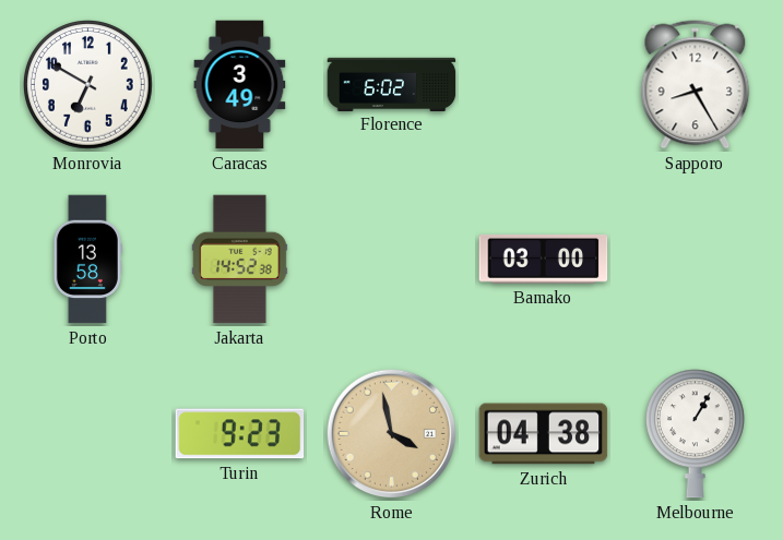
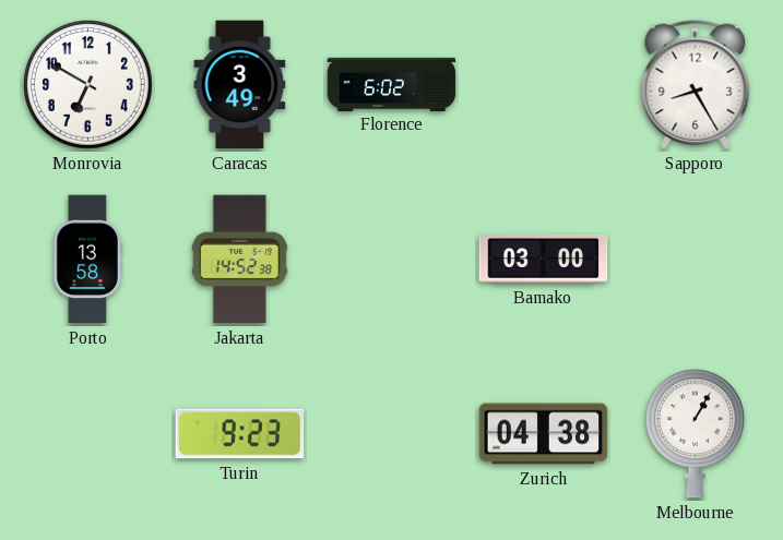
Rome: 3:58 -> none (392, 434)
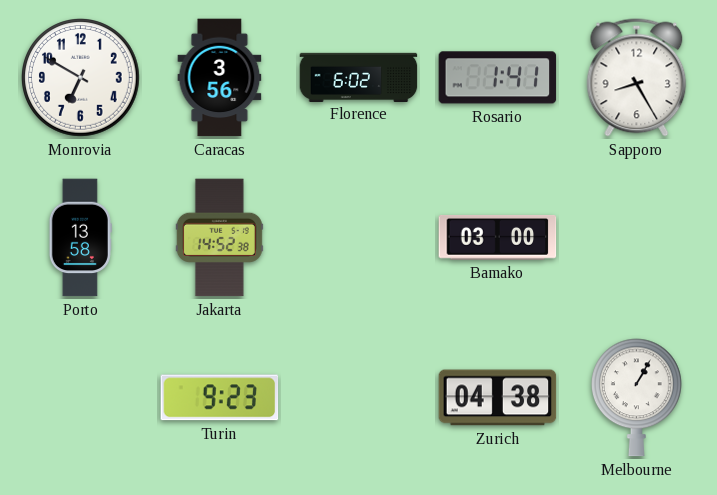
Caracas: 3:49 -> 3:56 (220, 78)
Rosario: none -> 1:41 (498, 78)
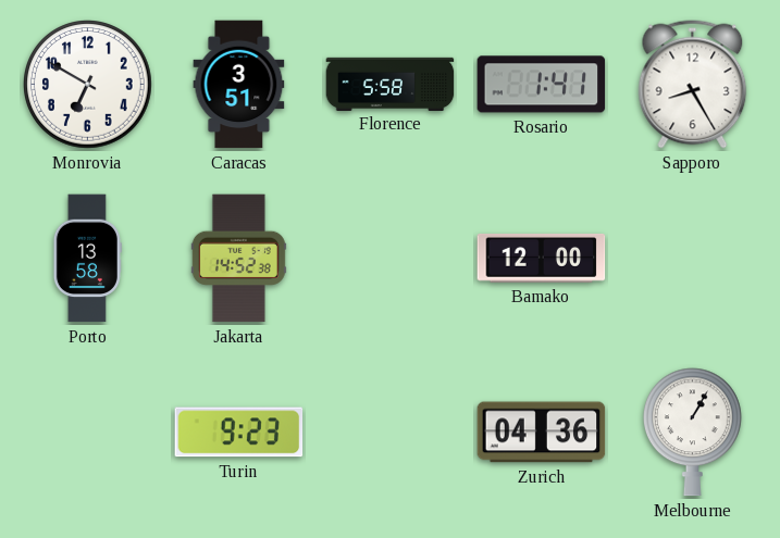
Caracas: 3:56 -> 3:51 (239, 85)
Florence: 6:02 -> 5:58 (391, 84)
Bamako: 03:00 -> 12:00 (542, 259)
Zurich: 04:38 -> 04:36 (542, 433)
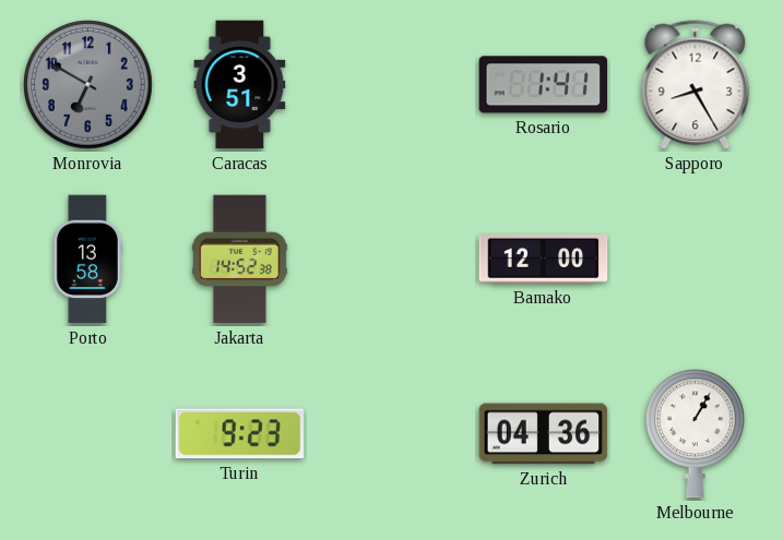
Monrovia dial: white -> grey (88, 85)
Florence: 5:58 -> none (391, 84)
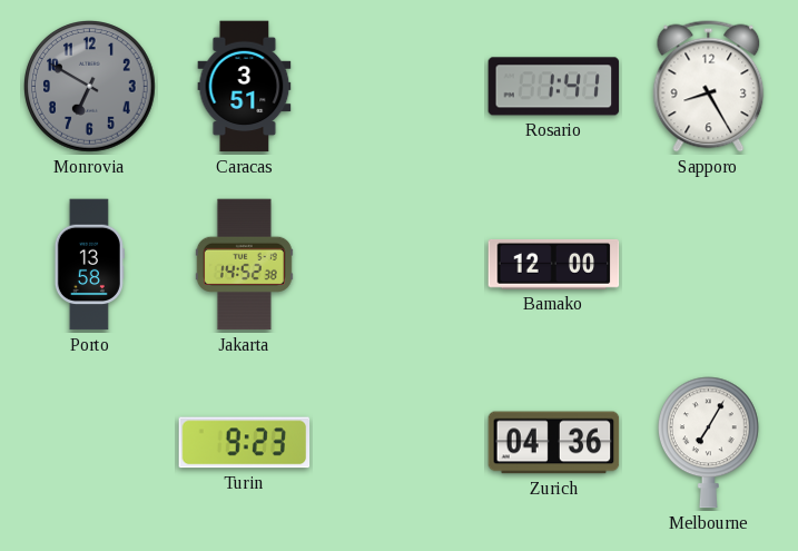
Melbourne: 1:05 -> 7:05 (708, 443)
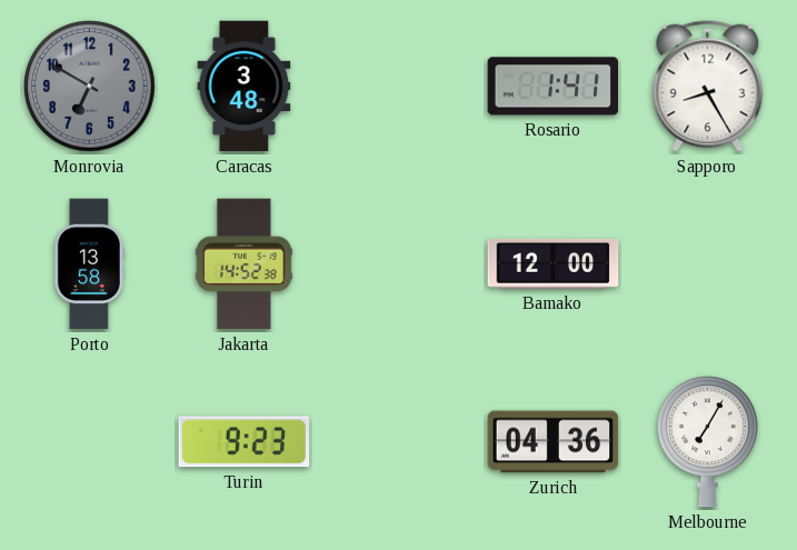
Caracas: 3:51 -> 3:48 (245, 87)
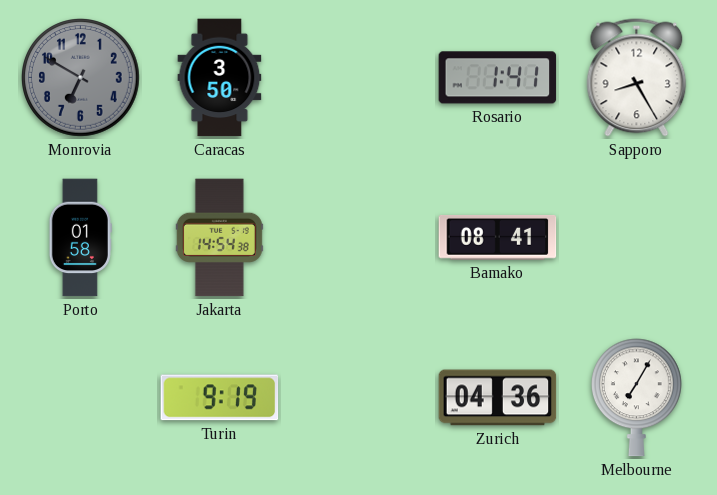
Caracas: 3:48 -> 3:50 (220, 78)
Porto: 13:58 -> 01:58 (80, 238)
Jakarta: 14:52 -> 14:54 (219, 238)
Bamako: 12:00 -> 08:41 (498, 238)
Turin: 9:23 -> 9:19 (220, 398)
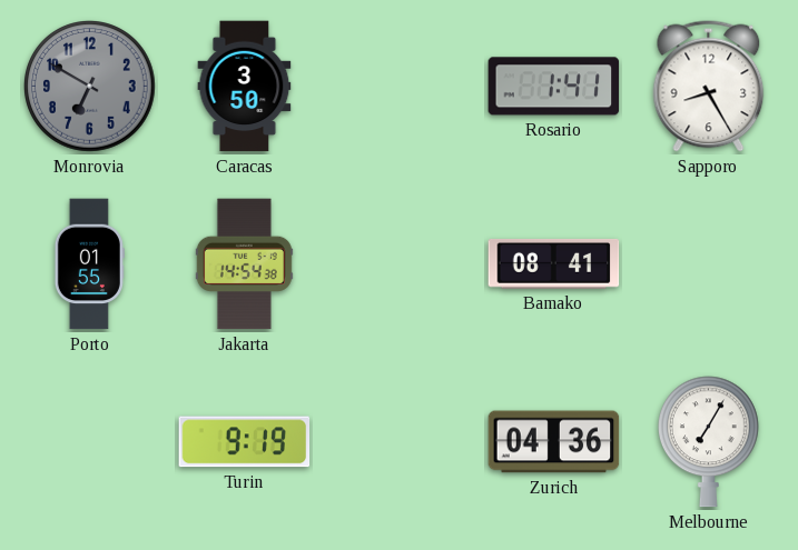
Porto: 01:58 -> 01:55 (89, 264)
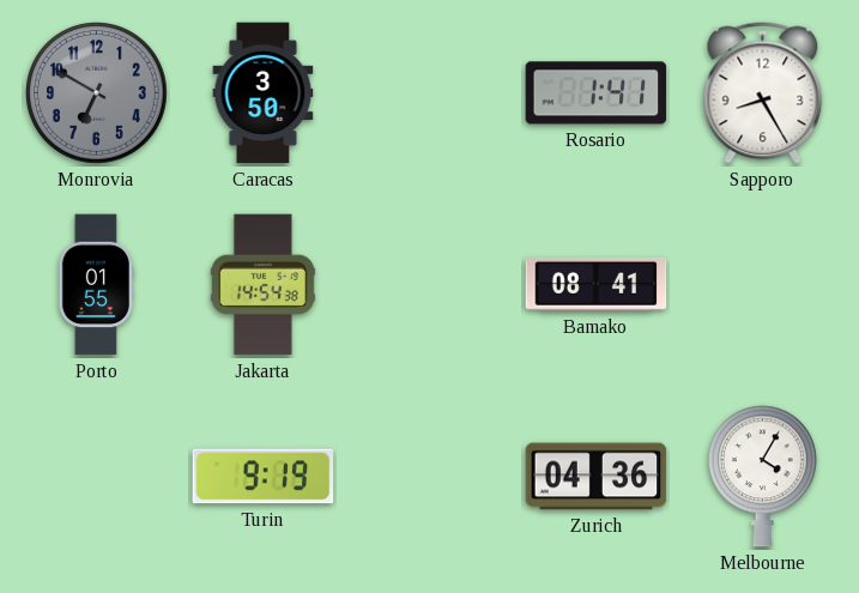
Melbourne: 7:05 -> 4:05 (762, 477)
